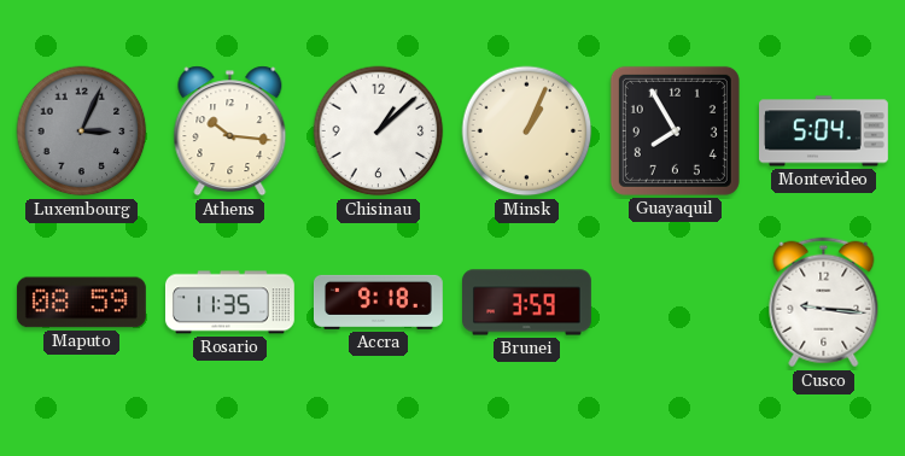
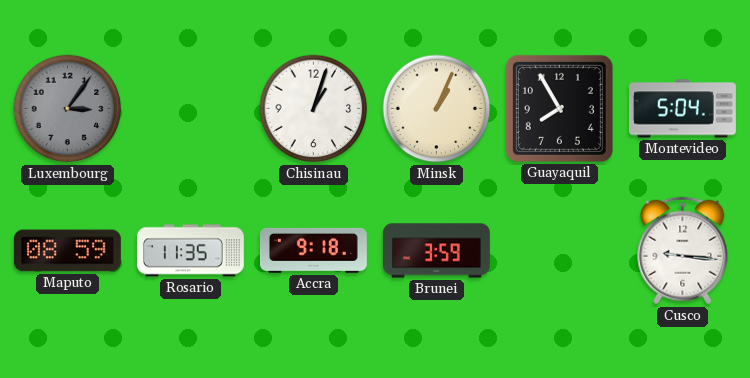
Luxembourg: 3:04 -> 3:06 (68, 109)
Athens: 10:16 -> none (230, 131)
Chisinau: 1:08 -> 1:03 (314, 109)
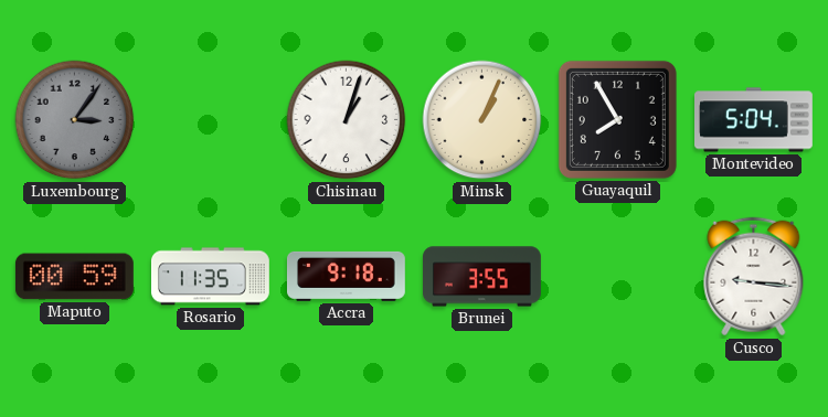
Maputo: 08:59 -> 00:59 (74, 277)
Brunei: 3:59 -> 3:55 (482, 277)
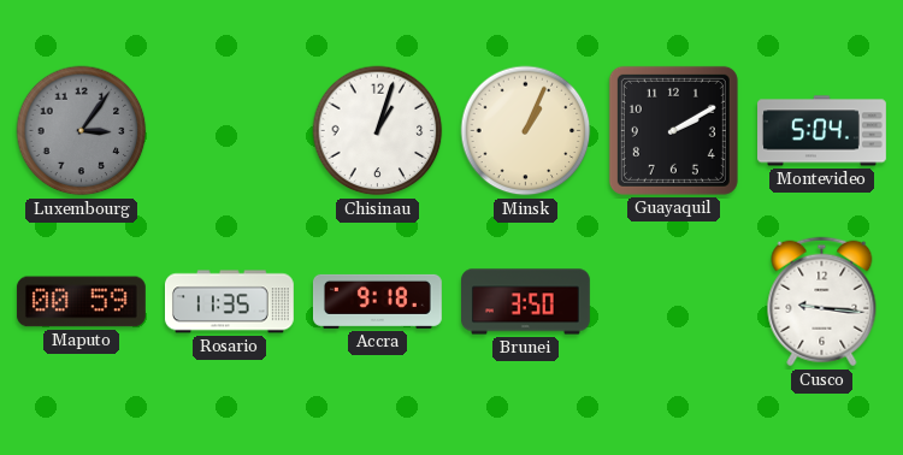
Guayaquil: 7:55 -> 2:10 (673, 130)
Brunei: 3:55 -> 3:50 (526, 302)
